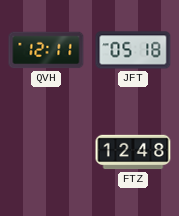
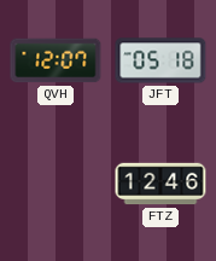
QVH: 12:11 -> 12:07 (56, 60)
FTZ: 12:48 -> 12:46 (160, 184)
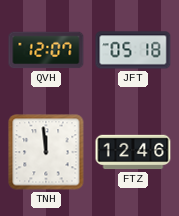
TNH: none -> 11:59 (46, 152)
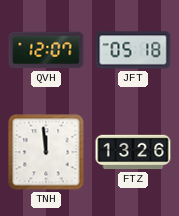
FTZ: 12:46 -> 13:26 (133, 152)
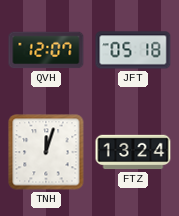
TNH: 11:59 -> 12:03 (46, 152)
FTZ: 13:26 -> 13:24 (133, 152)
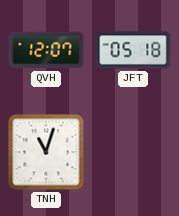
TNH: 12:03 -> 11:03 (46, 152)
FTZ: 13:24 -> none (133, 152)
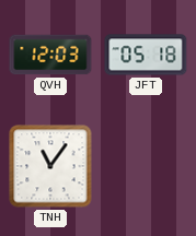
QVH: 12:07 -> 12:03 (50, 55)
TNH: 11:03 -> 11:06 (50, 166)
